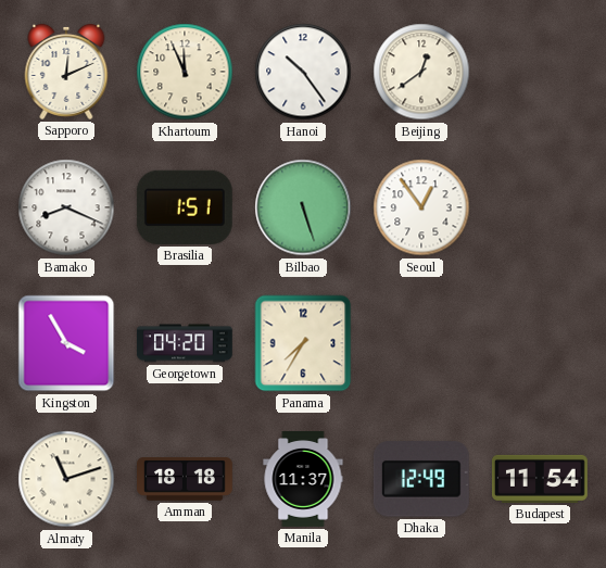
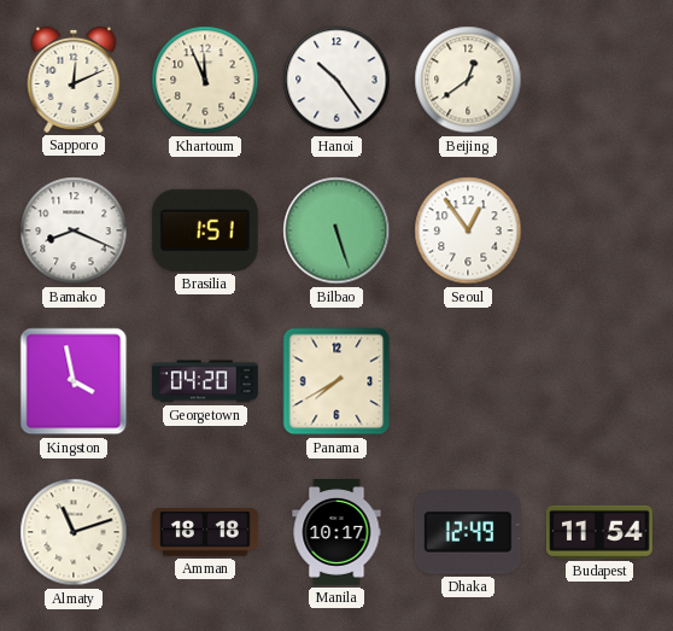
Kingston: 3:55 -> 3:58 (74, 381)
Panama: 7:35 -> 7:40 (336, 381)
Manila: 11:37 -> 10:17 (336, 533)
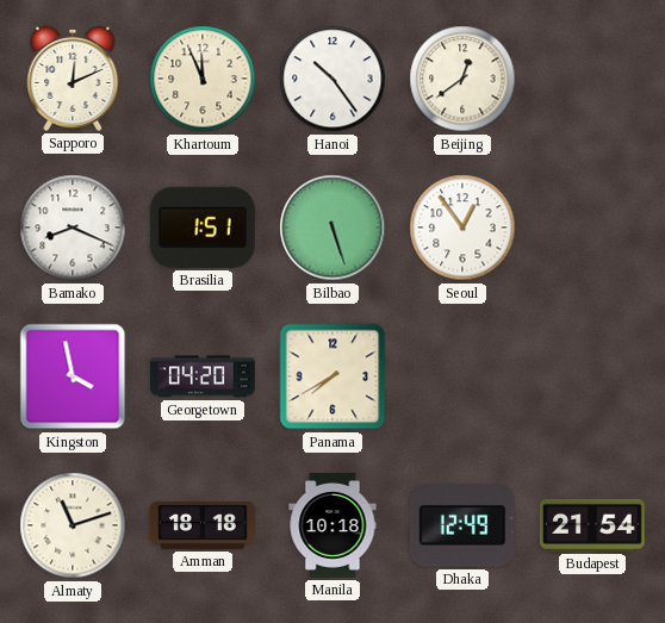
Manila: 10:17 -> 10:18 (332, 527)
Budapest: 11:54 -> 21:54 (592, 525)
